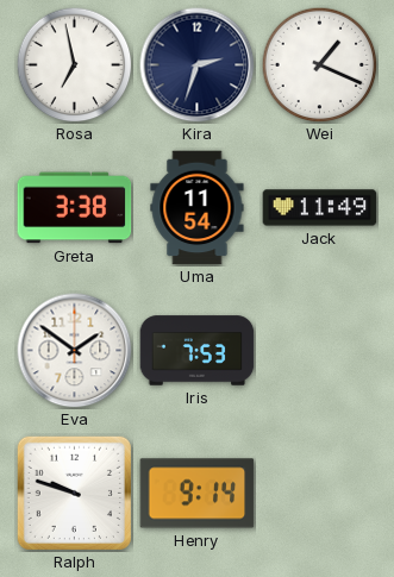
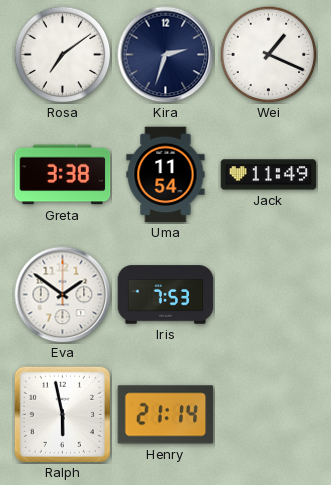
Rosa: 6:58 -> 7:09 (62, 54)
Ralph: 9:48 -> 5:58 (62, 414)
Henry: 9:14 -> 21:14 (166, 415)
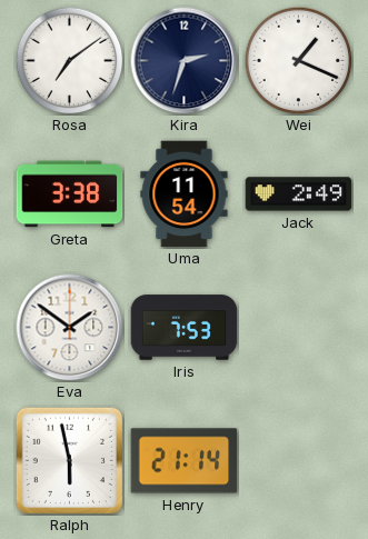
Jack: 11:49 -> 2:49 (299, 194)
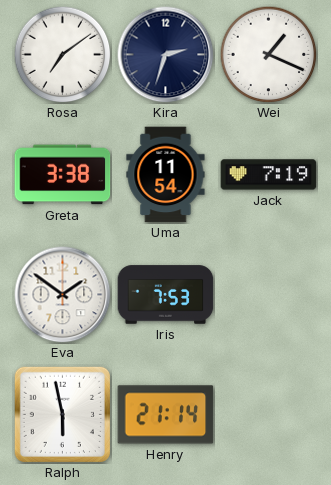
Jack: 2:49 -> 7:19 (269, 175)
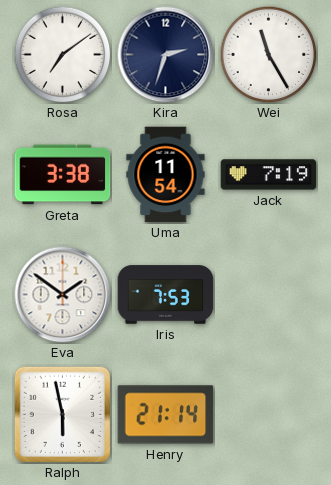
Wei: 1:19 -> 11:25 (268, 54)
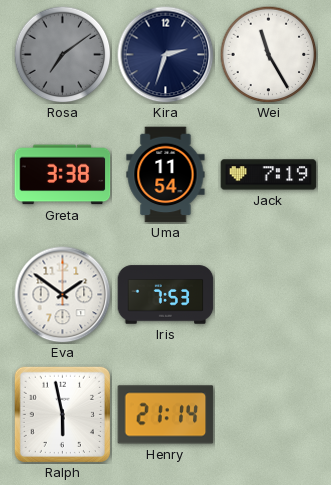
Rosa dial: white -> grey (62, 54)
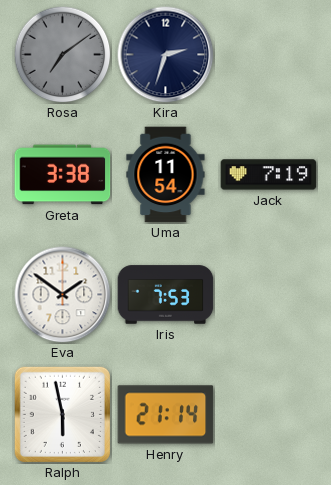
Wei: 11:25 -> none (268, 54)
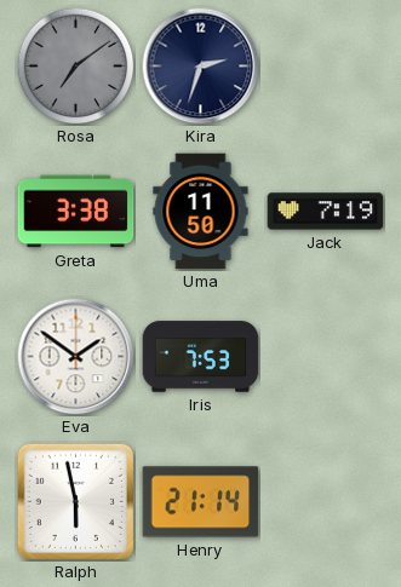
Uma: 11:54 -> 11:50 (201, 212)
